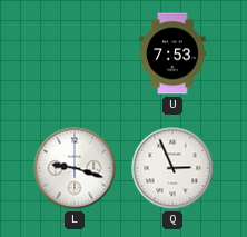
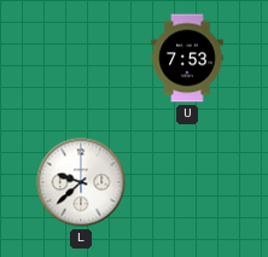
L: 9:18 -> 9:38 (81, 182)
Q: 2:56 -> none (172, 168)
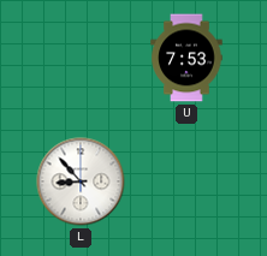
L: 9:38 -> 8:53 (81, 181)
